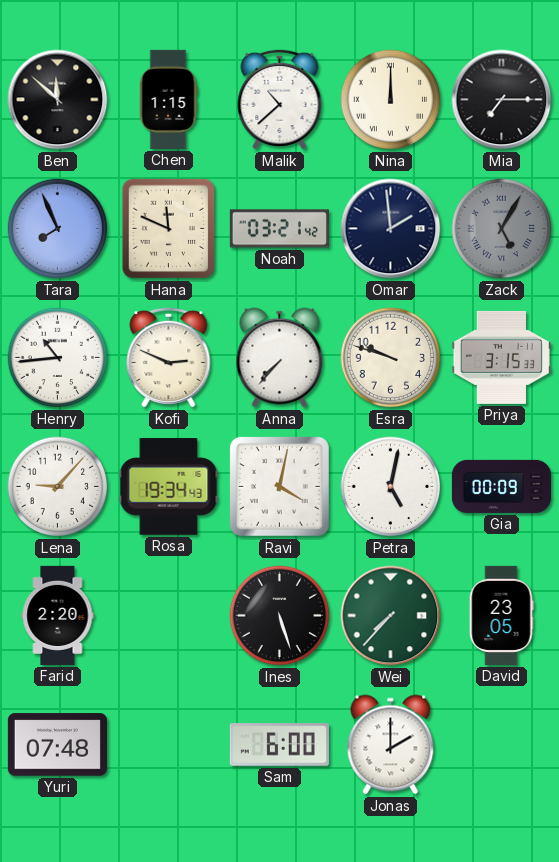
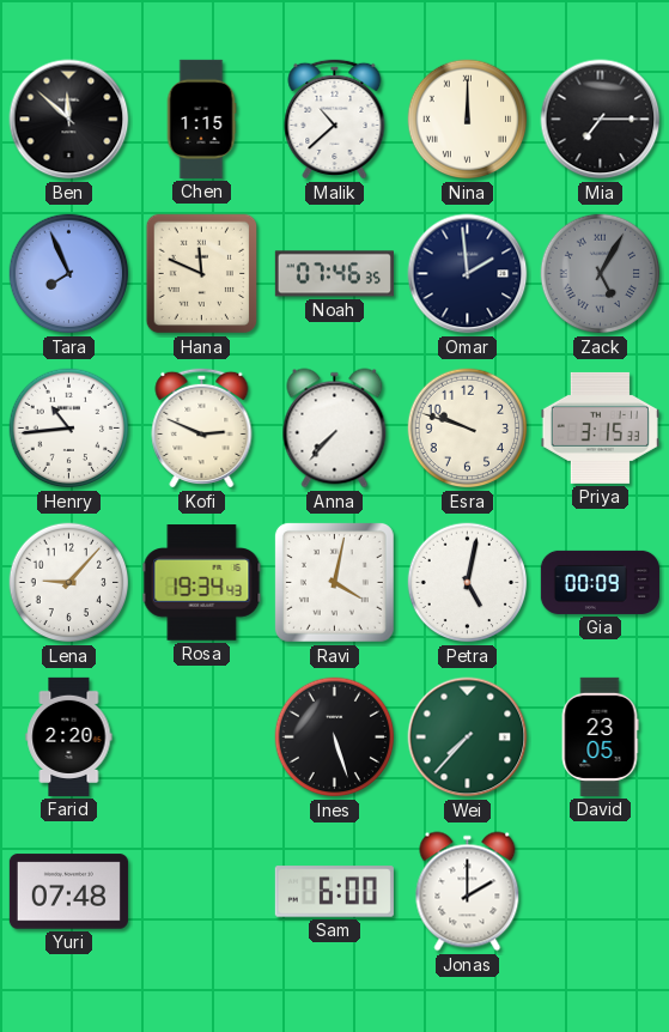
Noah: 03:21 -> 07:46 (334, 274)
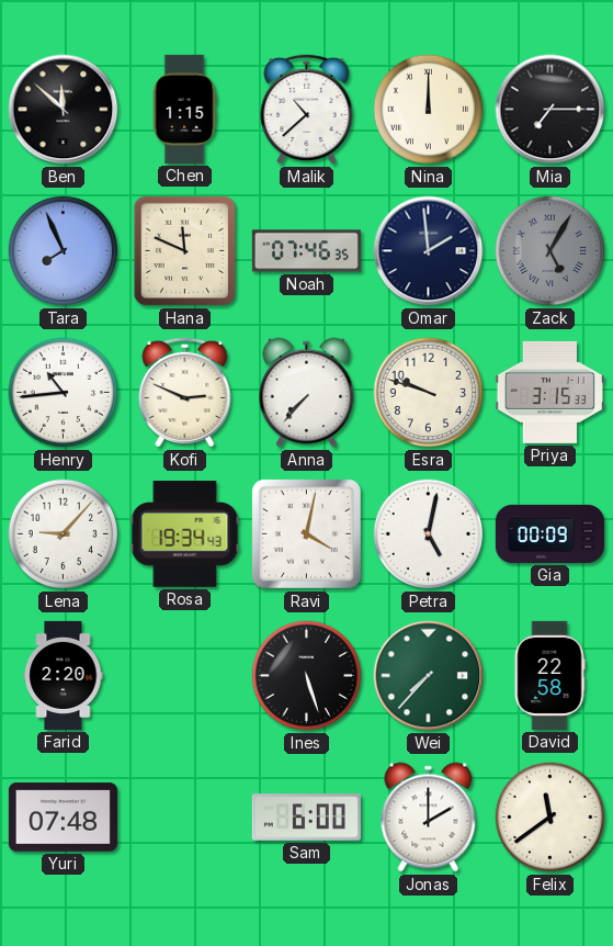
David: 23:05 -> 22:58 (549, 675)
Felix: none -> 11:39 (550, 818)
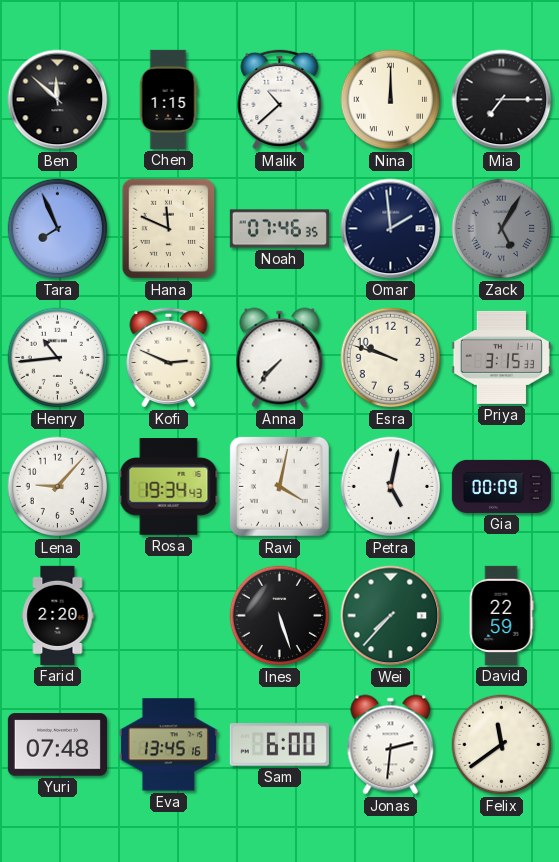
David: 22:58 -> 22:59 (501, 615)
Eva: none -> 13:45 (168, 745)
Jonas: 2:00 -> 2:31 (391, 745)
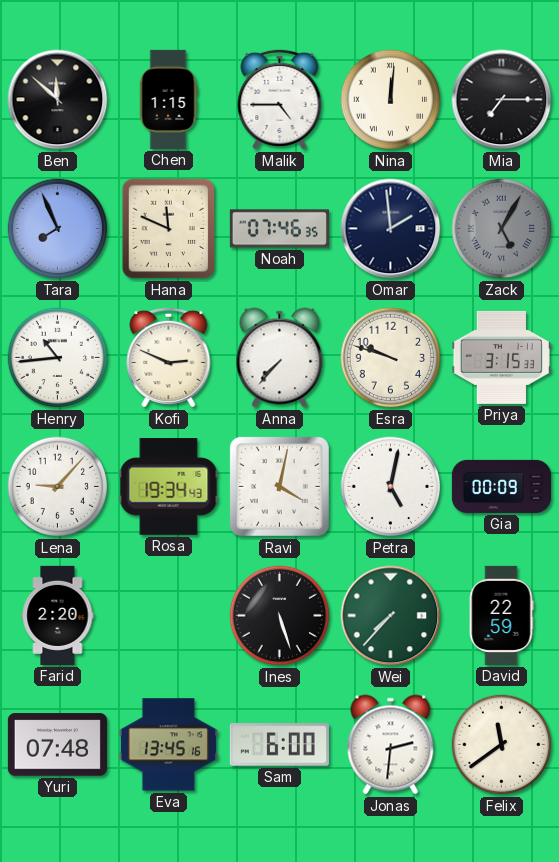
Malik: 10:38 -> 4:45 (280, 99)
Nina: 12:00 -> 12:01 (391, 100)
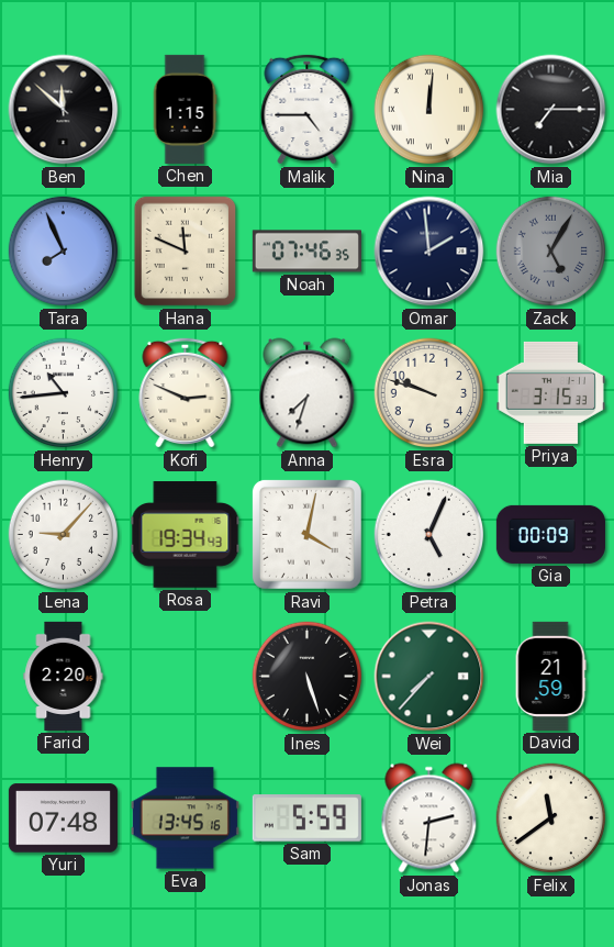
Anna: 7:37 -> 7:33 (308, 393)
Petra: 5:02 -> 5:04 (429, 535)
David: 22:59 -> 21:59 (550, 676)
Sam: 6:00 -> 5:59 (306, 818)
